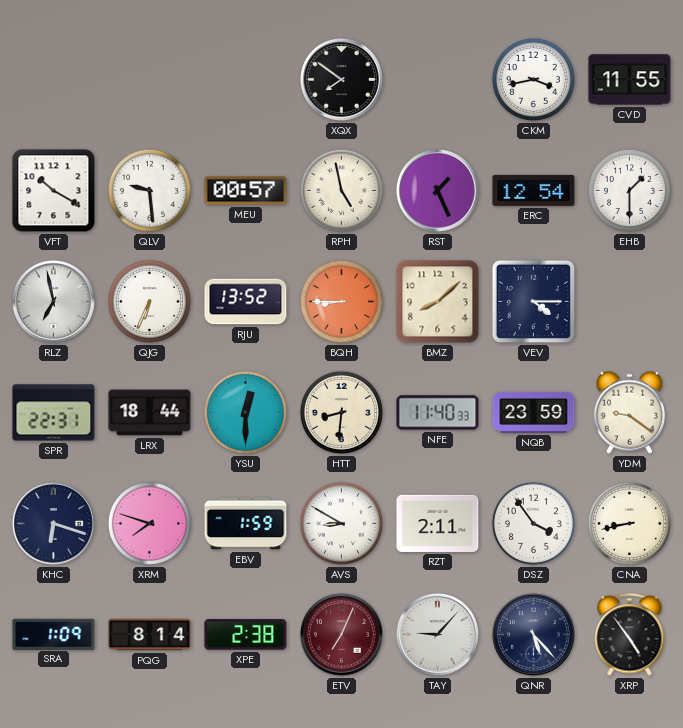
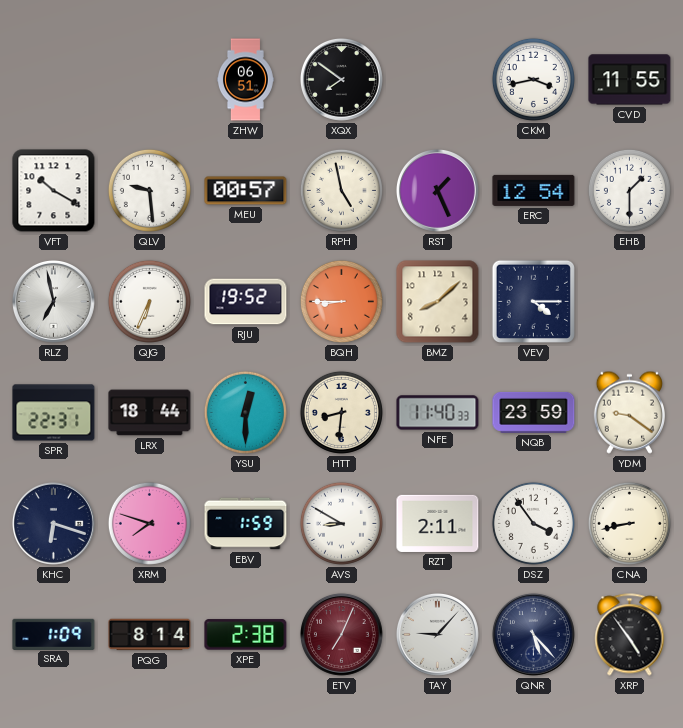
ZHW: none -> 06:51 (245, 80)
RJU: 13:52 -> 19:52 (246, 302)
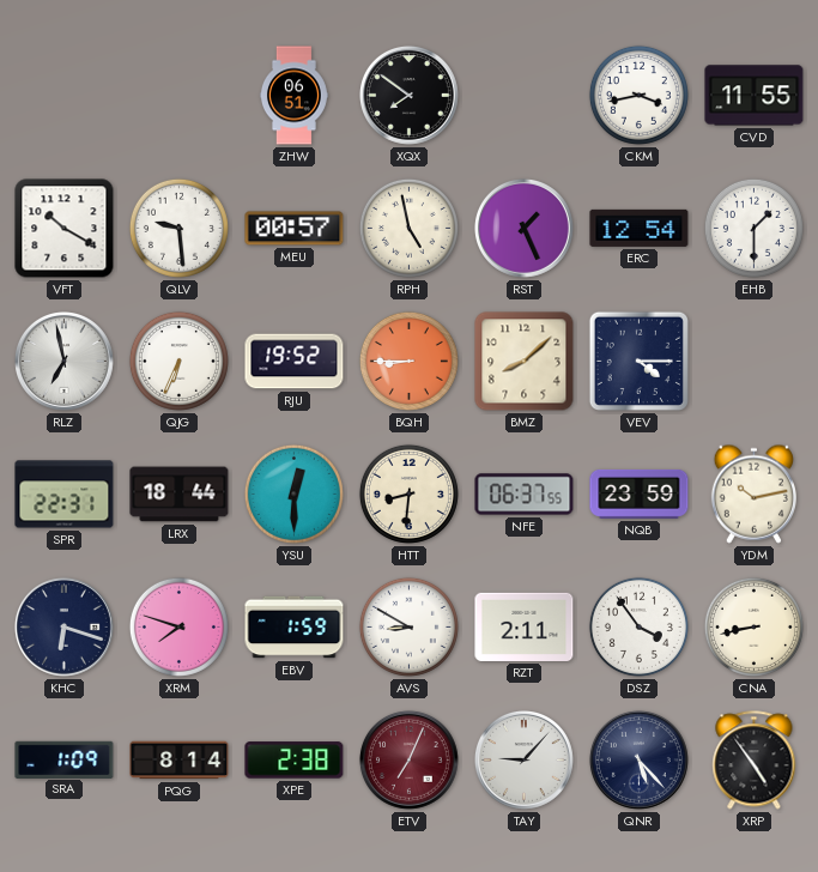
NFE: 11:40 -> 06:37 (525, 495)
YDM: 9:21 -> 10:13 (753, 493)
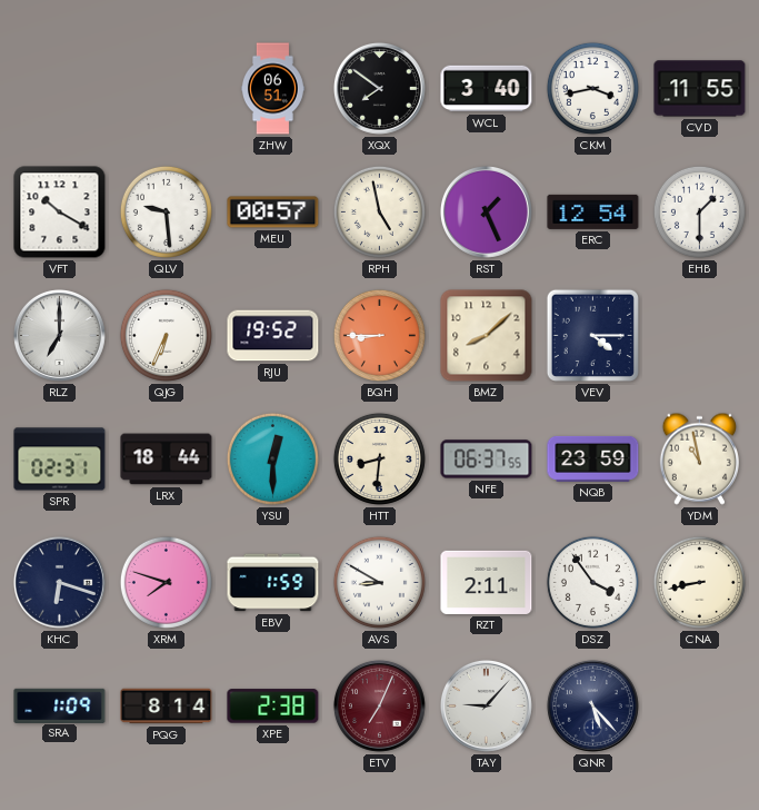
WCL: none -> 3:40 (487, 89)
RLZ: 6:58 -> 7:00 (59, 335)
SPR: 22:31 -> 02:31 (60, 460)
YDM: 10:13 -> 10:58 (699, 458)
XRP: 4:54 -> none (755, 761)
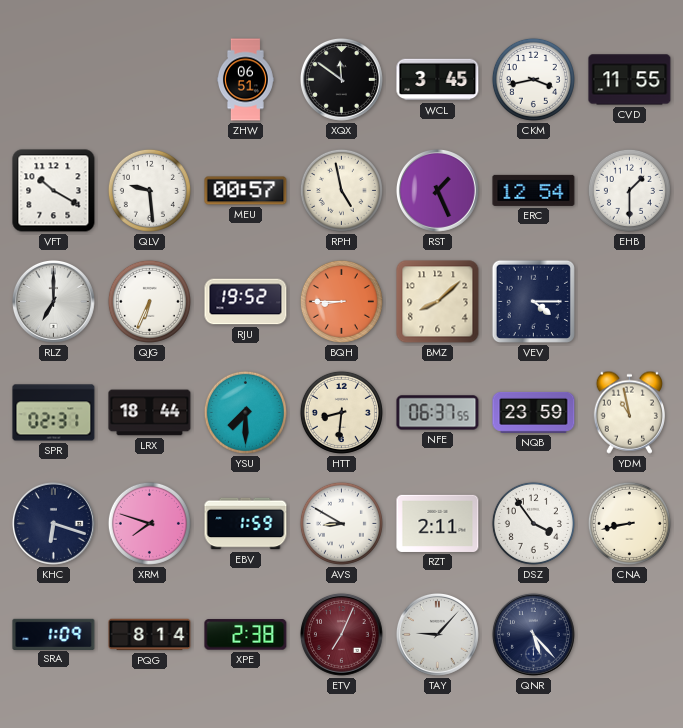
XQX: 7:51 -> 11:51 (341, 79)
WCL: 3:40 -> 3:45 (438, 80)
YSU: 12:30 -> 7:30 (245, 412)
